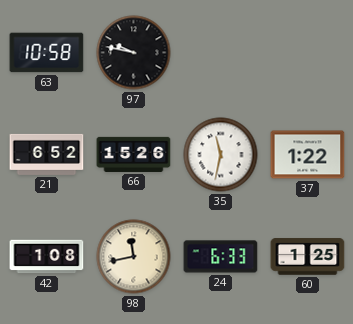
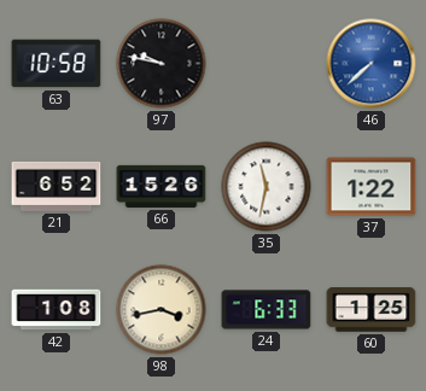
46: none -> 7:38 (372, 64)
98: 11:43 -> 3:43 (162, 310)
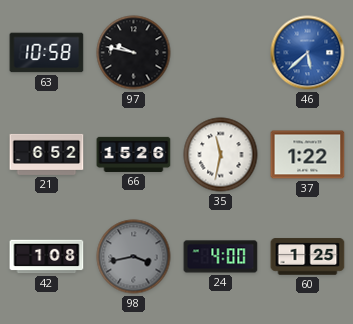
46: 7:38 -> 5:38 (308, 53)
98 dial: cream -> grey (134, 257)
24: 6:33 -> 4:00 (221, 257)
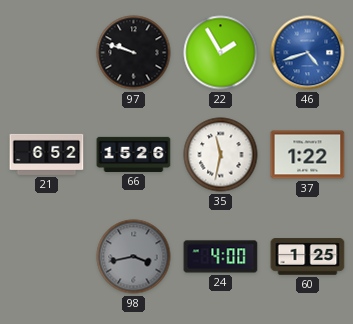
63: 10:58 -> none (47, 53)
97: 9:47 -> 9:48 (134, 53)
22: none -> 1:55 (221, 53)
46: 5:38 -> 4:42 (308, 53)
42: 1:08 -> none (47, 257)
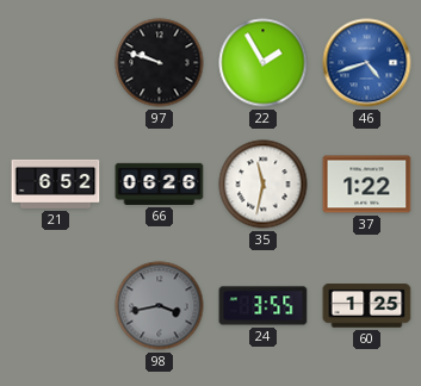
66: 15:26 -> 06:26 (160, 183)
24: 4:00 -> 3:55 (264, 306)
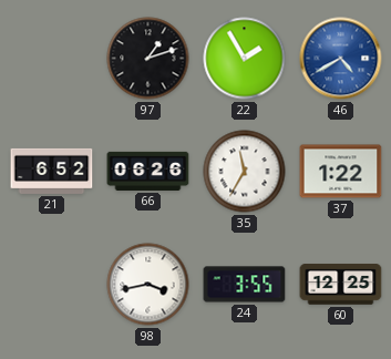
97: 9:48 -> 1:12 (148, 59)
46: 4:42 -> 4:40 (341, 59)
35: 11:32 -> 11:35 (245, 172)
98 dial: grey -> white (148, 285)
60: 1:25 -> 12:25 (341, 285)
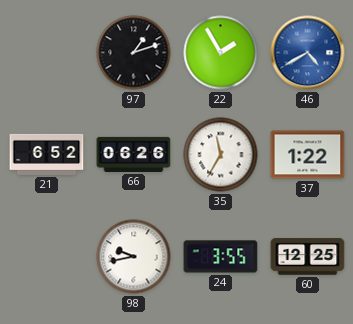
98: 3:43 -> 9:43 (134, 257)
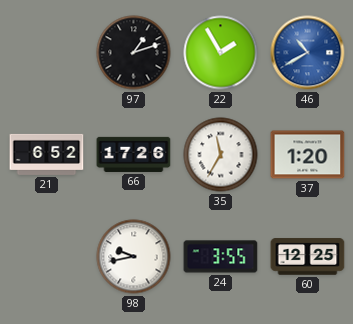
46: 4:40 -> 10:40 (308, 53)
66: 06:26 -> 17:26 (134, 154)
37: 1:22 -> 1:20 (308, 155)
